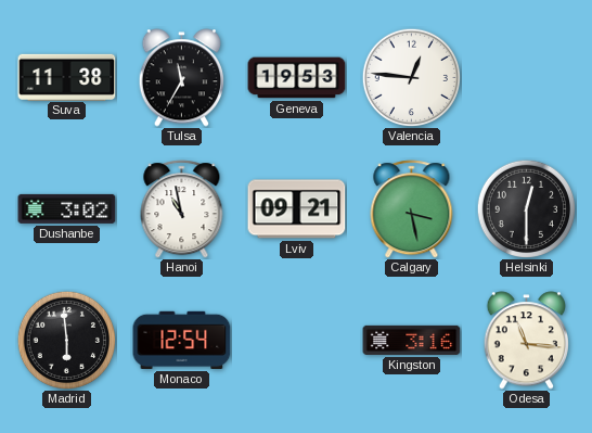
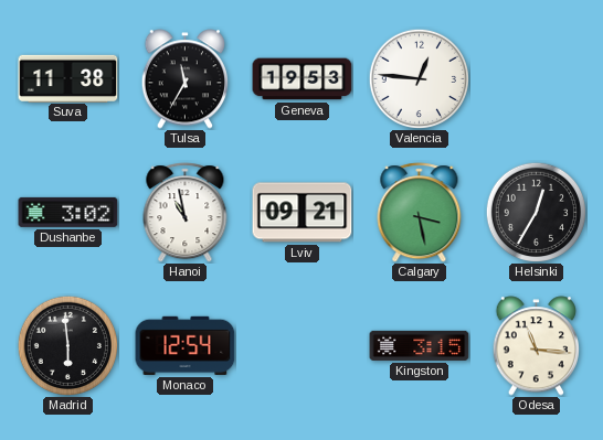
Helsinki: 12:30 -> 12:35 (536, 212)
Kingston: 3:16 -> 3:15 (420, 345)
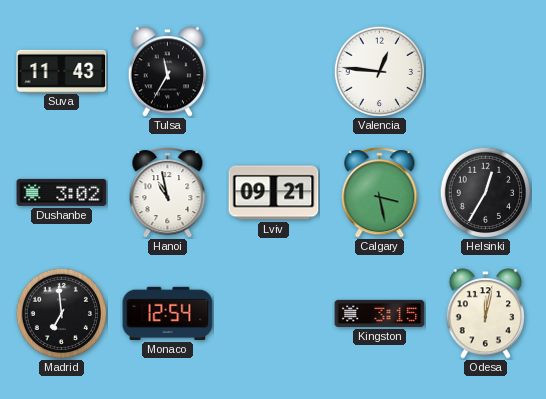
Suva: 11:38 -> 11:43 (62, 71)
Geneva: 19:53 -> none (303, 79)
Madrid: 5:59 -> 6:59 (61, 313)
Odesa: 11:16 -> 12:02 (486, 314)
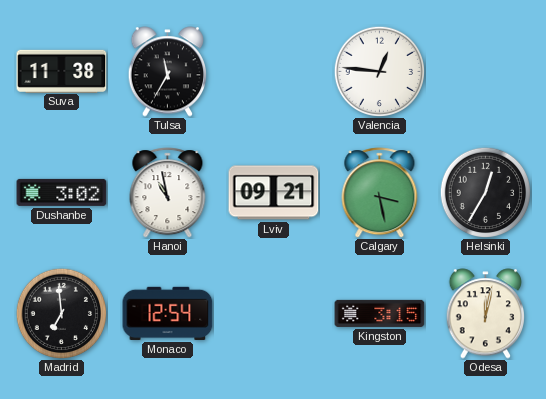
Suva: 11:43 -> 11:38 (62, 71)
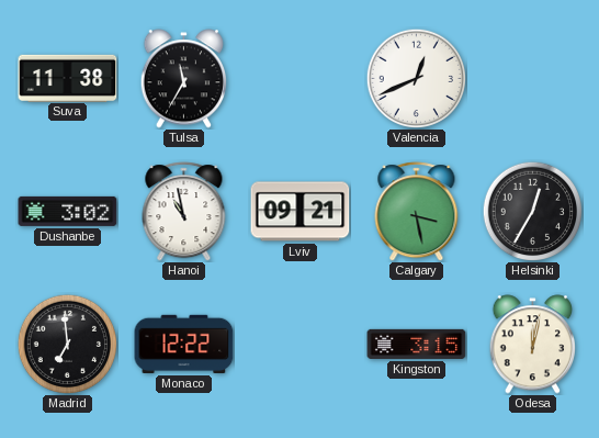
Valencia: 12:46 -> 12:41 (416, 78)
Monaco: 12:54 -> 12:22 (184, 344)
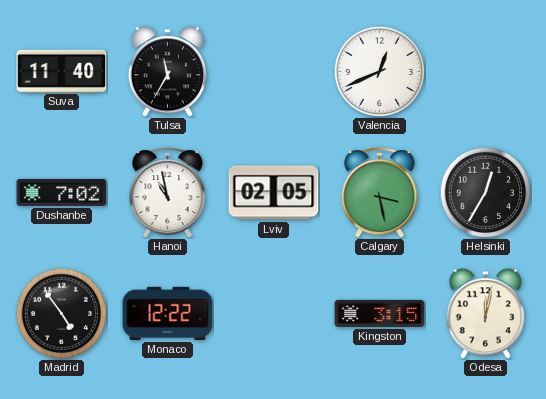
Suva: 11:38 -> 11:40 (62, 71)
Dushanbe: 3:02 -> 7:02 (62, 192)
Lviv: 09:21 -> 02:05 (274, 193)
Madrid: 6:59 -> 4:54 (61, 313)
